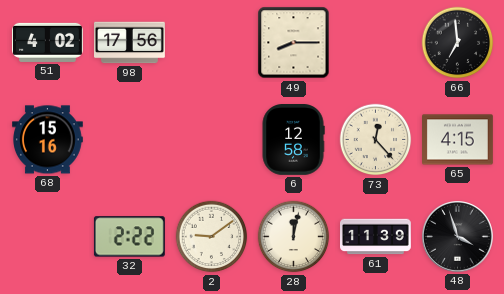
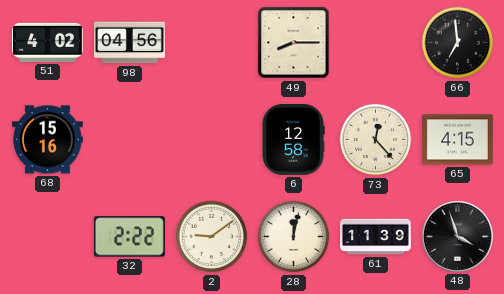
98: 17:56 -> 04:56 (130, 43)
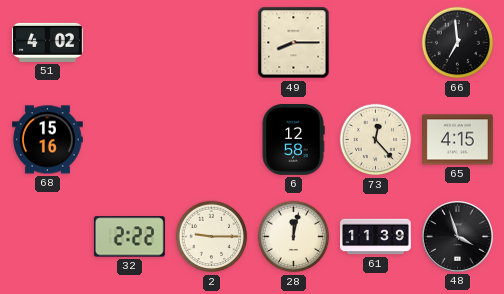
98: 04:56 -> none (130, 43)
2: 9:09 -> 9:15 (212, 237)
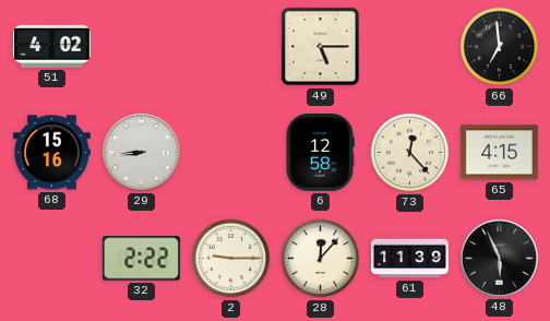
49: 8:15 -> 5:15 (321, 47)
29: none -> 8:44 (142, 153)
28: 12:02 -> 12:07 (321, 259)
48: 3:57 -> 5:56 (500, 259)
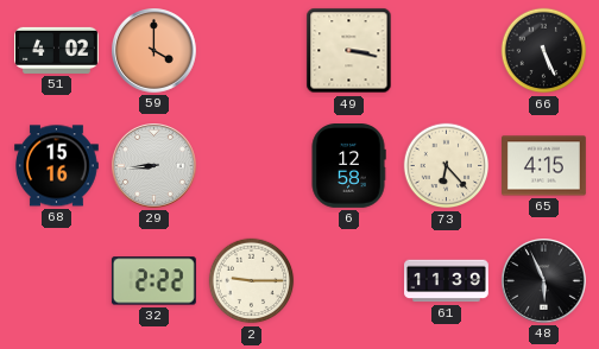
59: none -> 4:00 (155, 51)
49: 5:15 -> 3:17 (349, 51)
66: 6:59 -> 5:26 (544, 51)
73: 12:23 -> 6:23 (447, 166)
28: 12:07 -> none (321, 259)
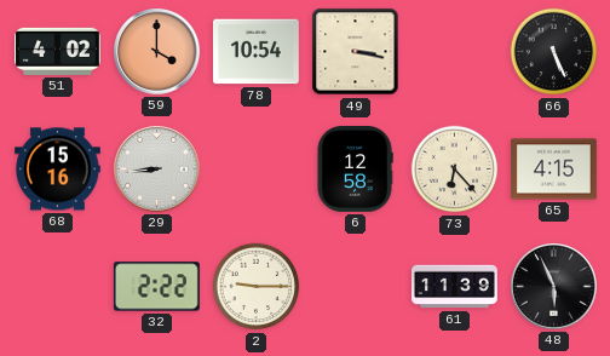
78: none -> 10:54 (257, 52)
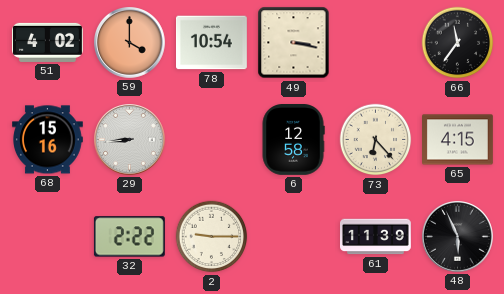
66: 5:26 -> 11:36 (458, 43)
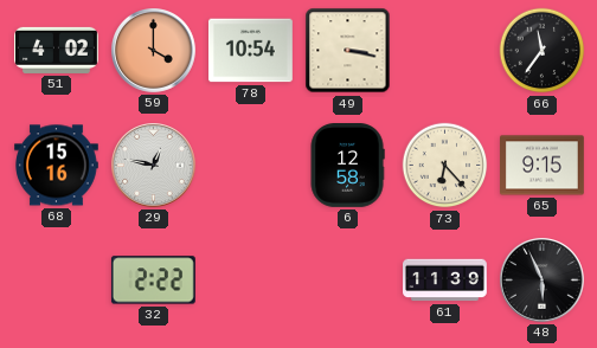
29: 8:44 -> 12:47 (154, 166)
65: 4:15 -> 9:15 (543, 166)
2: 9:15 -> none (212, 237)
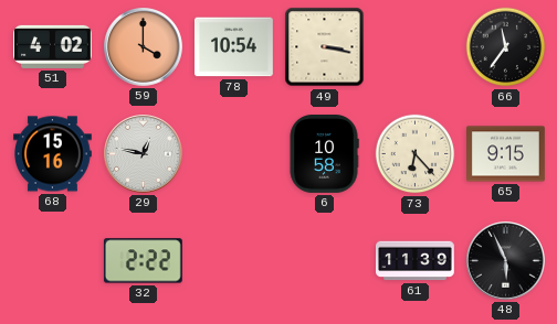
6: 12:58 -> 10:58 (324, 154)
